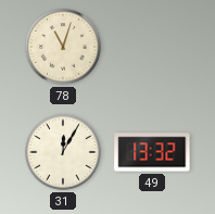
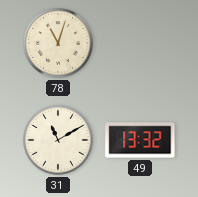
31: 12:05 -> 11:10 (58, 140)
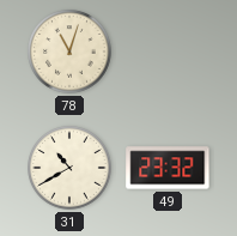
31: 11:10 -> 10:40 (69, 168)
49: 13:32 -> 23:32 (168, 168)
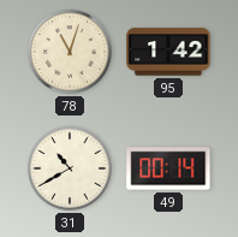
95: none -> 1:42 (168, 52)
49: 23:32 -> 00:14 (168, 168)
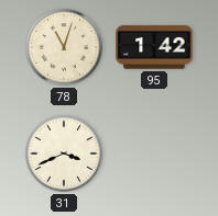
31: 10:40 -> 3:41 (64, 154)
49: 00:14 -> none (168, 168)
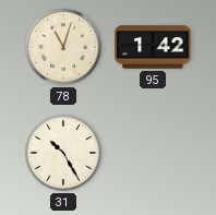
31: 3:41 -> 10:25 (63, 153)
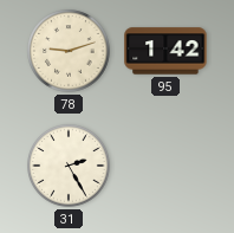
78: 11:03 -> 9:12 (69, 51)
31: 10:25 -> 2:25 (69, 166)
